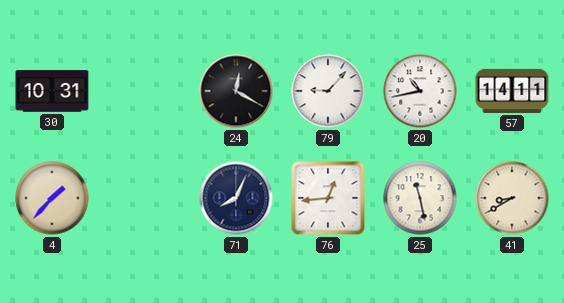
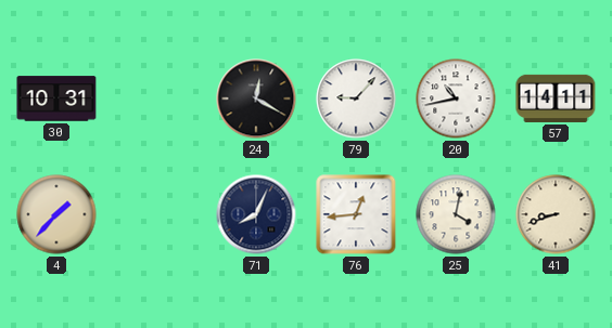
25: 11:28 -> 4:02 (456, 214)
41: 8:40 -> 8:42 (556, 214)
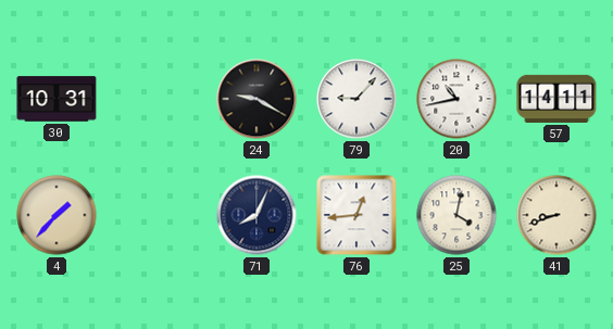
24: 12:20 -> 9:20 (257, 99)
